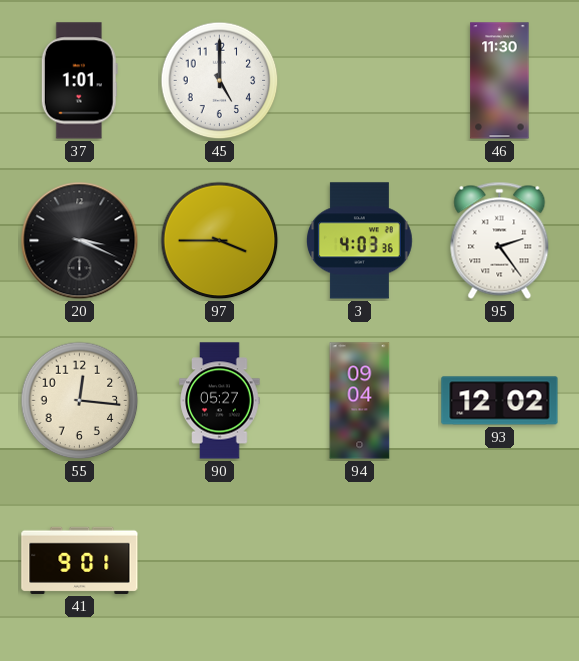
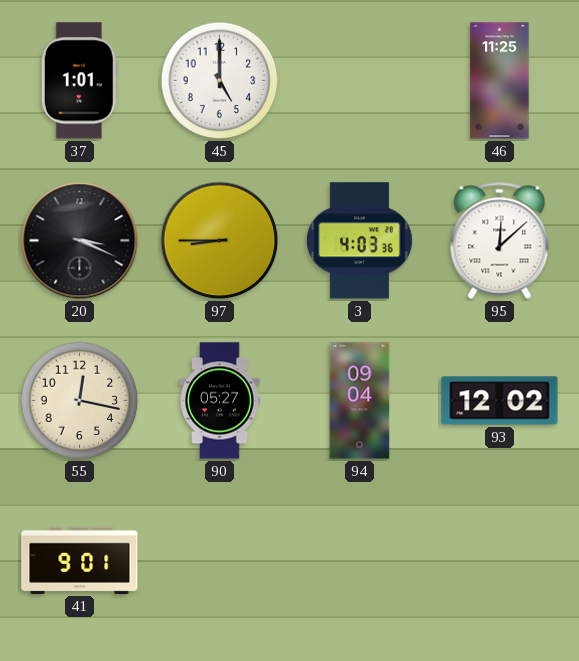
46: 11:30 -> 11:25 (500, 81)
97: 3:45 -> 8:45 (220, 241)
95: 2:24 -> 12:08 (500, 240)
55: 12:16 -> 12:17 (80, 401)
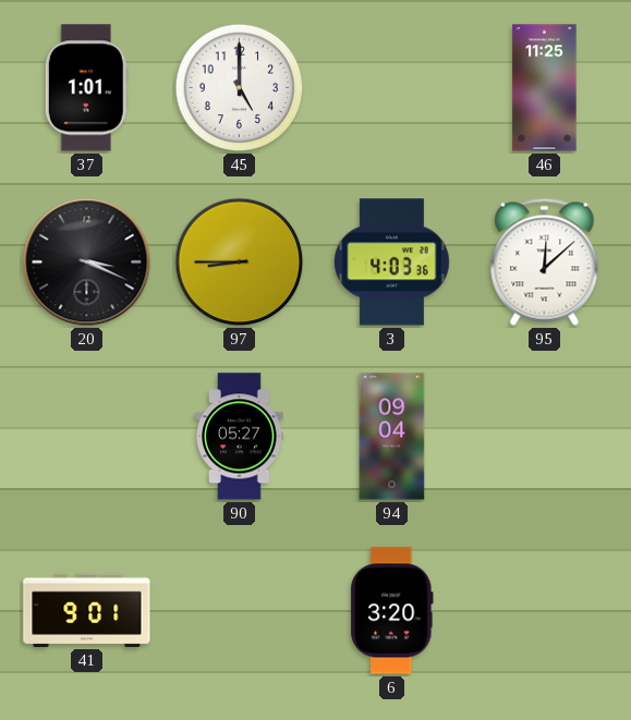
55: 12:17 -> none (80, 401)
93: 12:02 -> none (500, 401)
6: none -> 3:20 (392, 611)
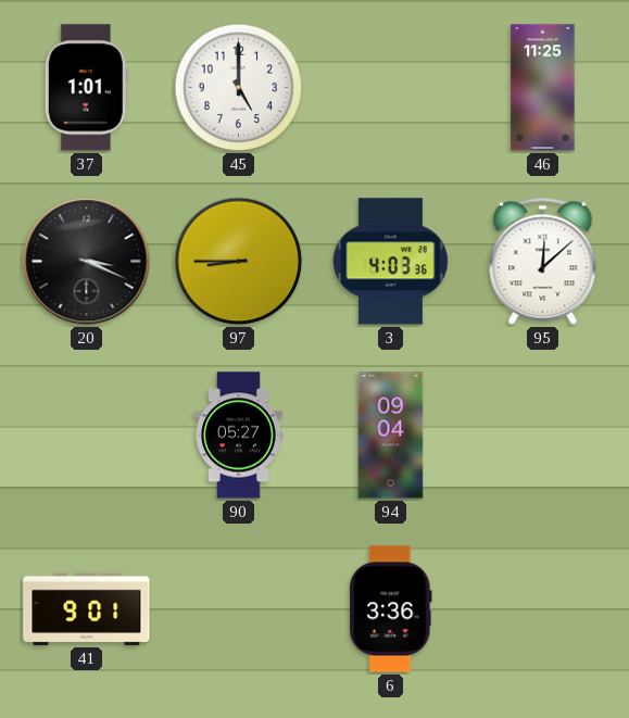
6: 3:20 -> 3:36 (391, 609)
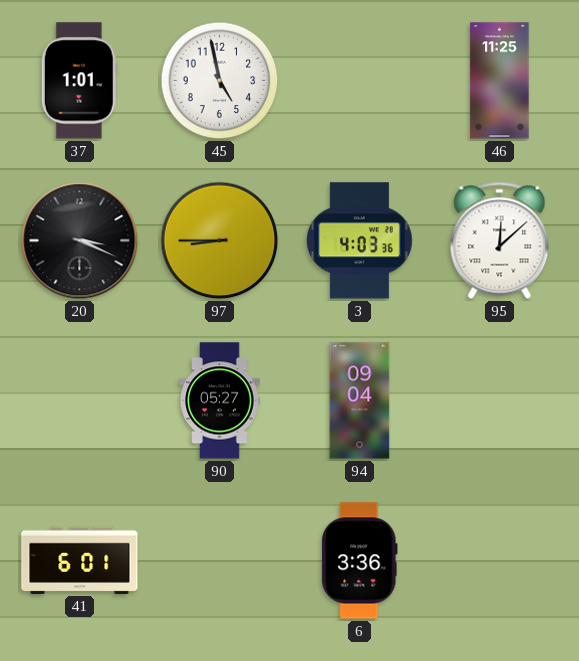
45: 5:00 -> 4:58 (220, 81)
41: 9:01 -> 6:01 (80, 560)
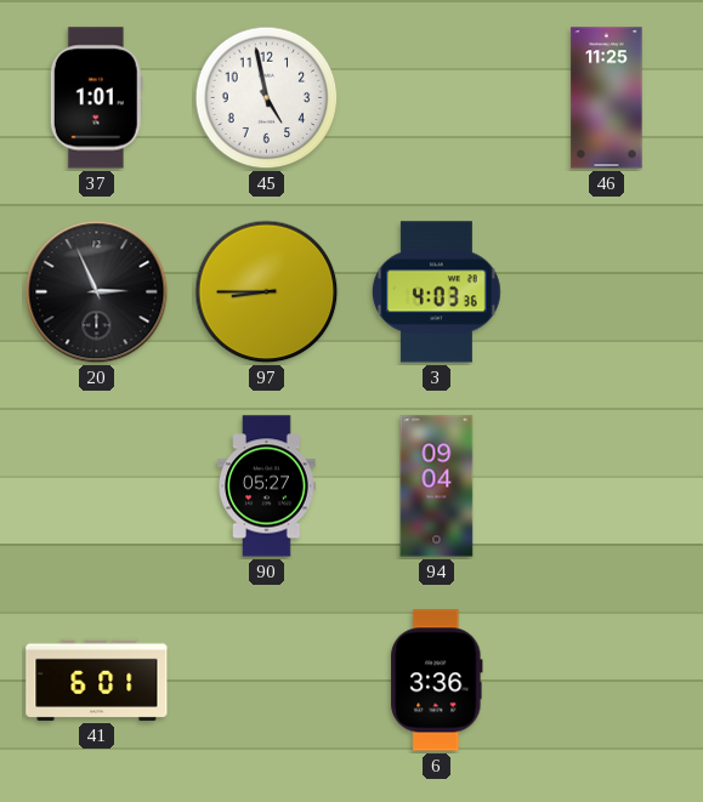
20: 3:19 -> 2:56 (97, 292)
95: 12:08 -> none (500, 240)
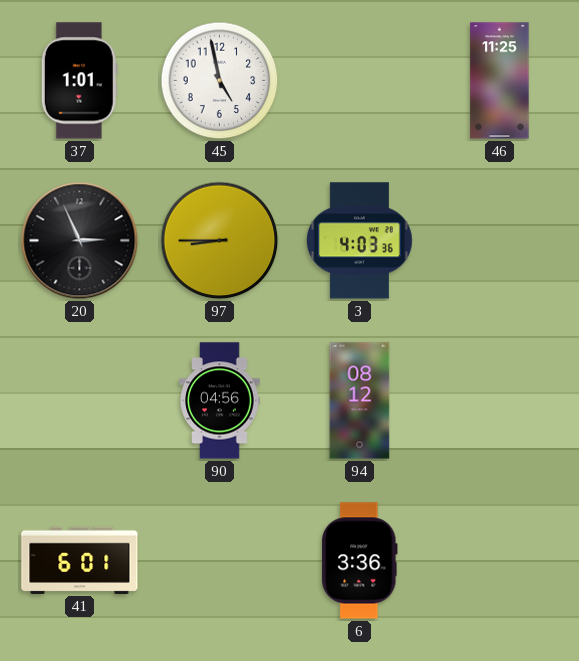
90: 05:27 -> 04:56 (220, 401)
94: 09:04 -> 08:12 (360, 401)
